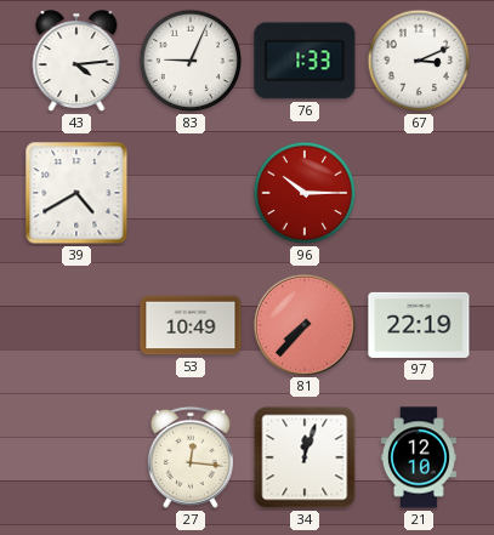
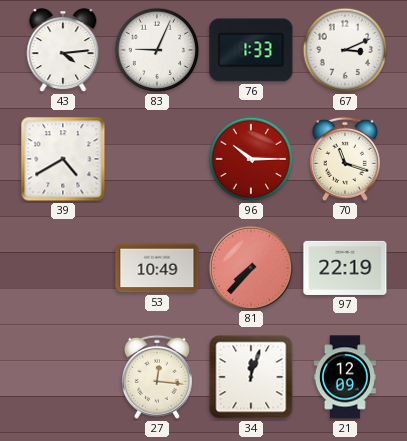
70: none -> 11:18 (345, 159)
21: 12:10 -> 12:09 (345, 377)
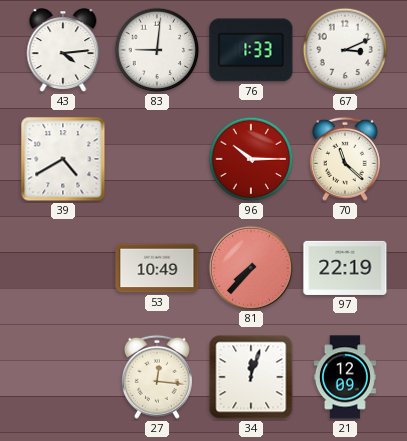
83: 9:04 -> 9:01 (157, 50)
70: 11:18 -> 11:22 (345, 159)
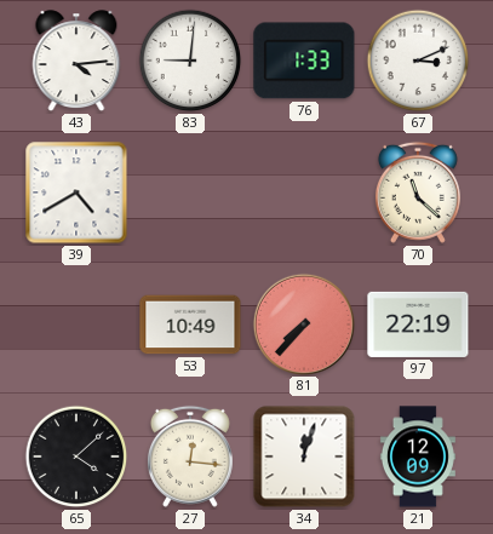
96: 10:15 -> none (251, 159)
65: none -> 4:08 (76, 457)
